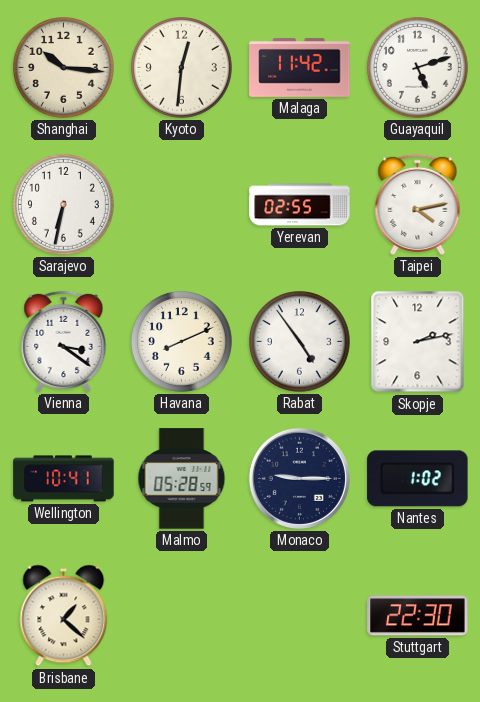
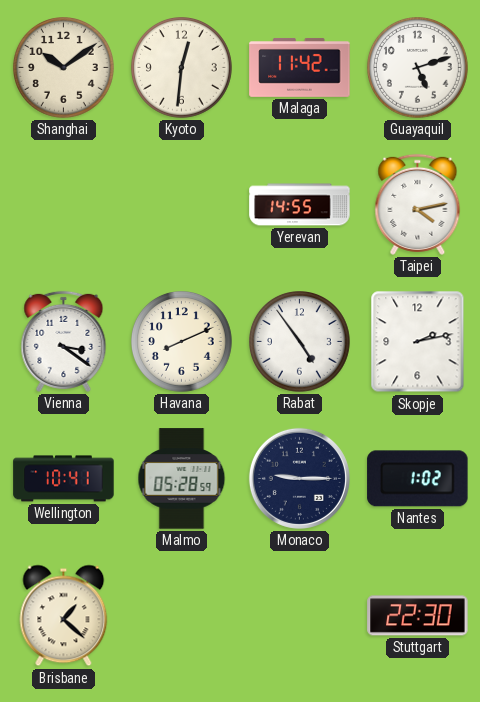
Shanghai: 10:16 -> 10:09 (64, 68)
Sarajevo: 6:32 -> none (64, 205)
Yerevan: 02:55 -> 14:55 (300, 205)
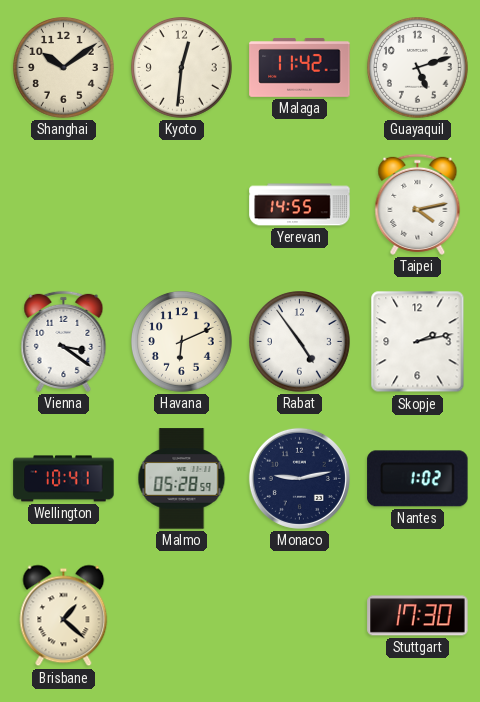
Havana: 8:11 -> 6:11 (182, 342)
Monaco: 9:15 -> 9:13 (299, 478)
Stuttgart: 22:30 -> 17:30 (418, 616)
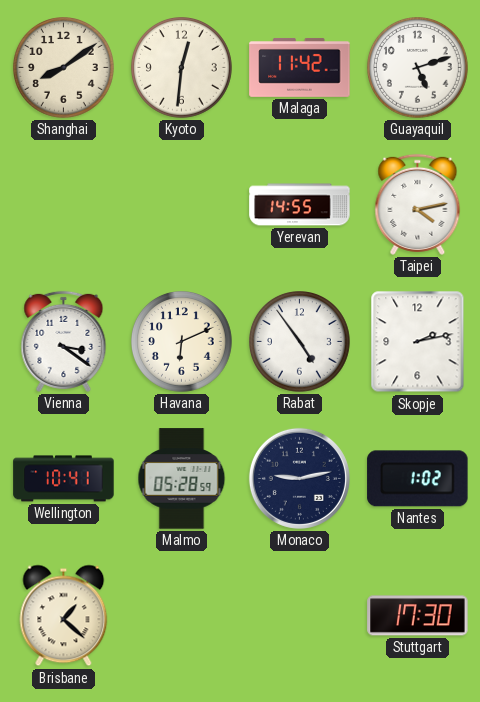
Shanghai: 10:09 -> 8:09 (64, 68)
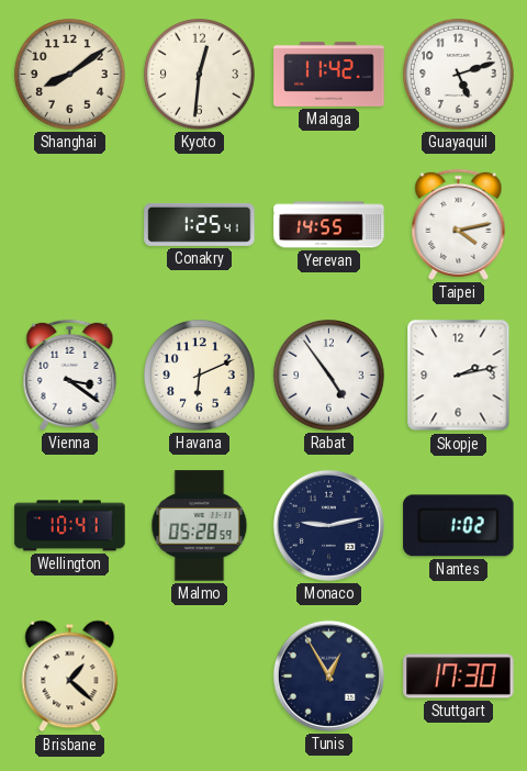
Conakry: none -> 1:25 (200, 224)
Tunis: none -> 12:55 (328, 675)
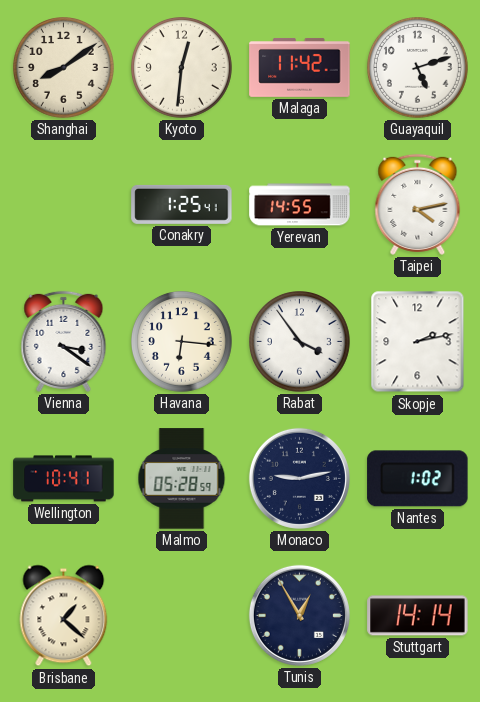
Havana: 6:11 -> 6:16 (182, 342)
Rabat: 4:54 -> 3:54 (300, 342)
Stuttgart: 17:30 -> 14:14 (418, 616)
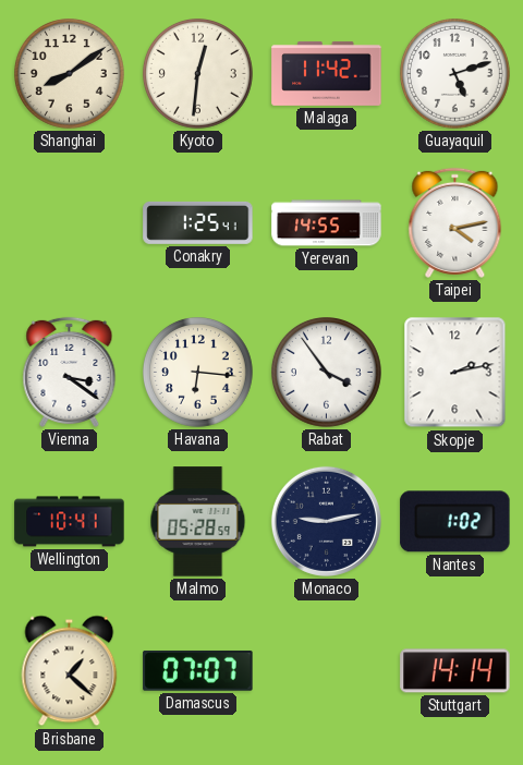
Damascus: none -> 07:07 (198, 670)
Tunis: 12:55 -> none (299, 615)
